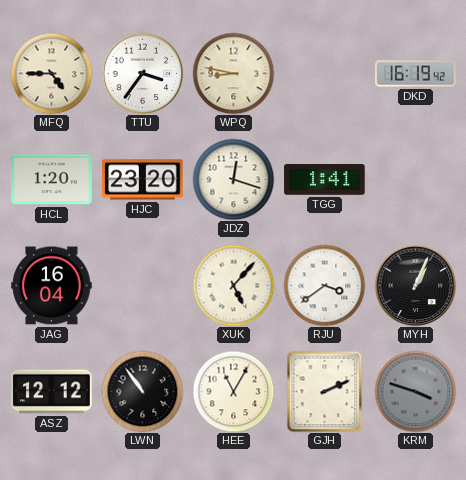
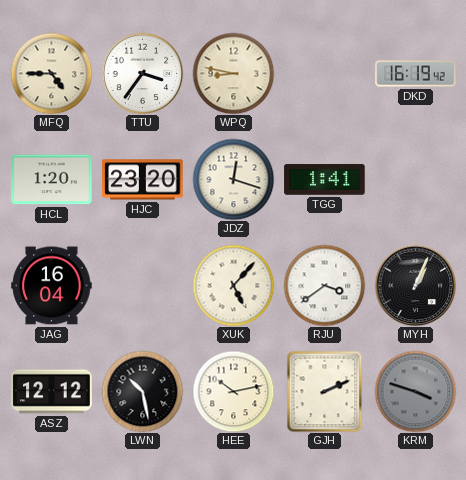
LWN: 10:54 -> 10:28 (142, 391)
HEE: 11:05 -> 10:13 (233, 391)
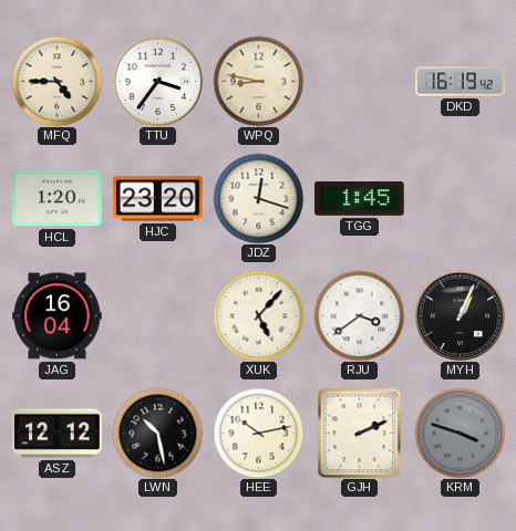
TGG: 1:41 -> 1:45 (360, 199)
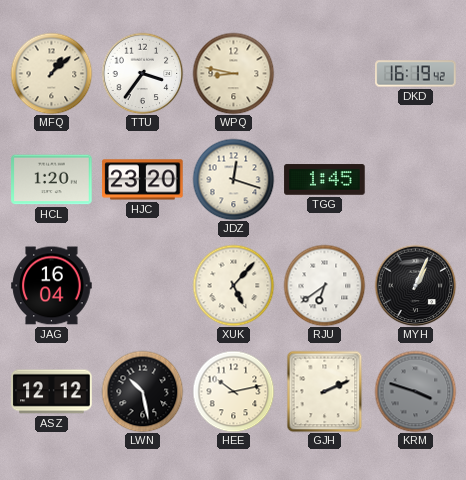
MFQ: 4:45 -> 1:08 (51, 73)
RJU: 3:39 -> 6:39 (324, 285)
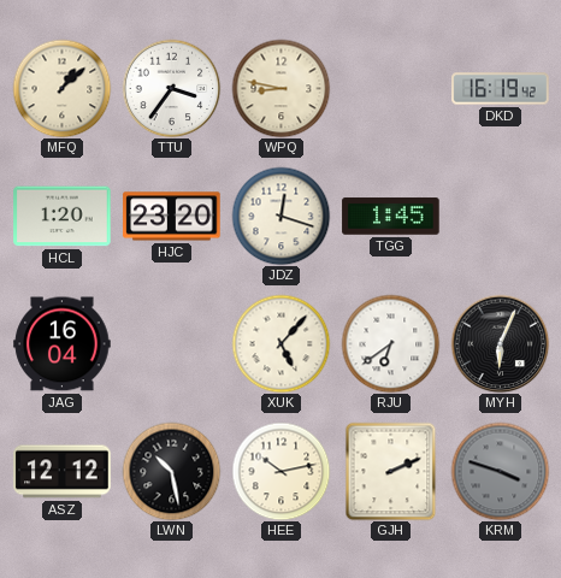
MYH: 1:04 -> 6:04 (500, 343)
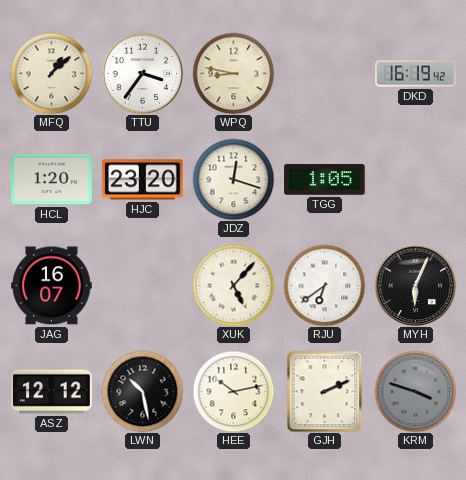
TGG: 1:45 -> 1:05 (325, 180)
JAG: 16:04 -> 16:07 (52, 286)
